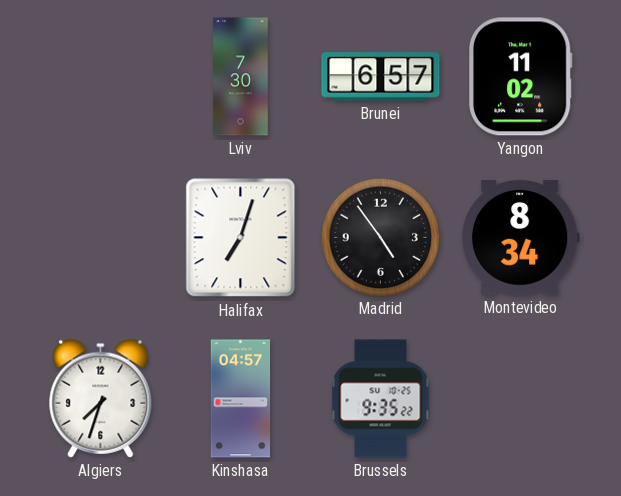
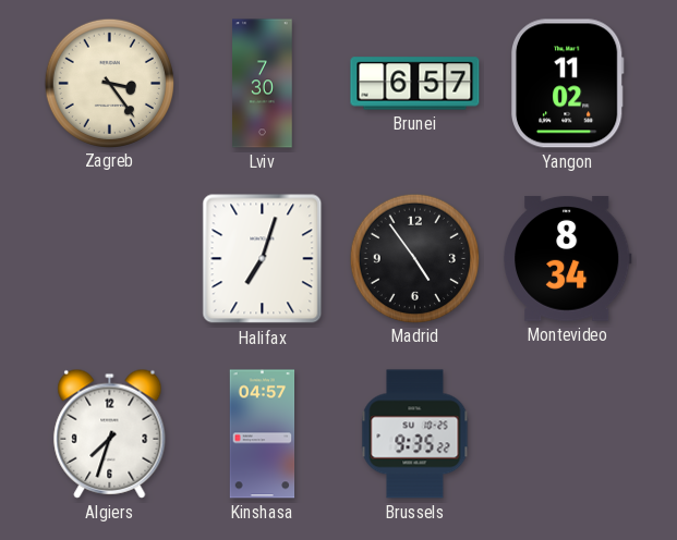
Zagreb: none -> 3:24 (109, 83)
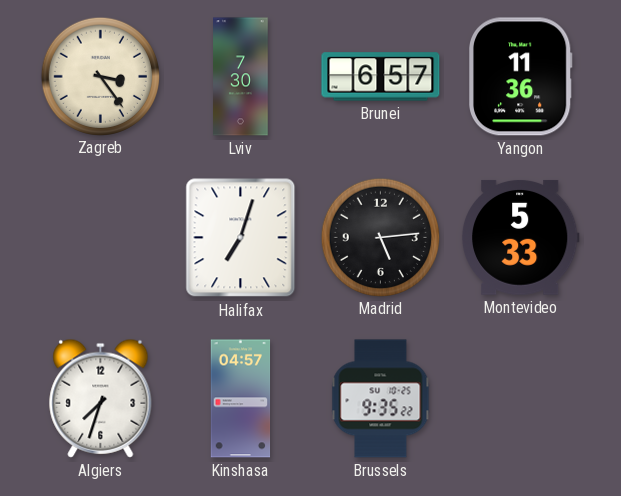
Yangon: 11:02 -> 11:36 (520, 77)
Madrid: 4:54 -> 5:14 (380, 237)
Montevideo: 8:34 -> 5:33 (520, 237)
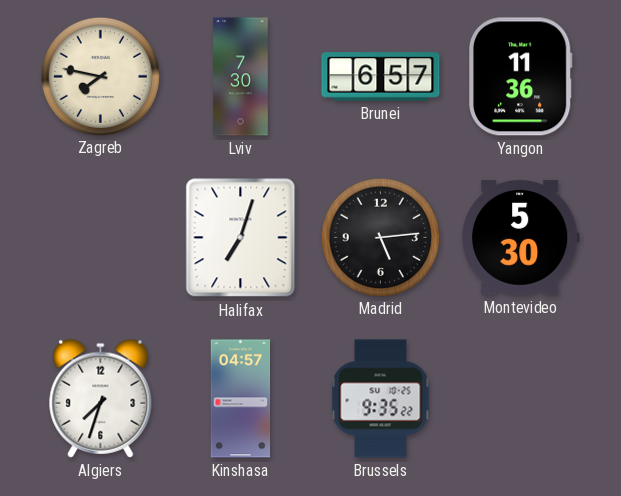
Zagreb: 3:24 -> 7:47 (100, 76)
Montevideo: 5:33 -> 5:30 (520, 237)
